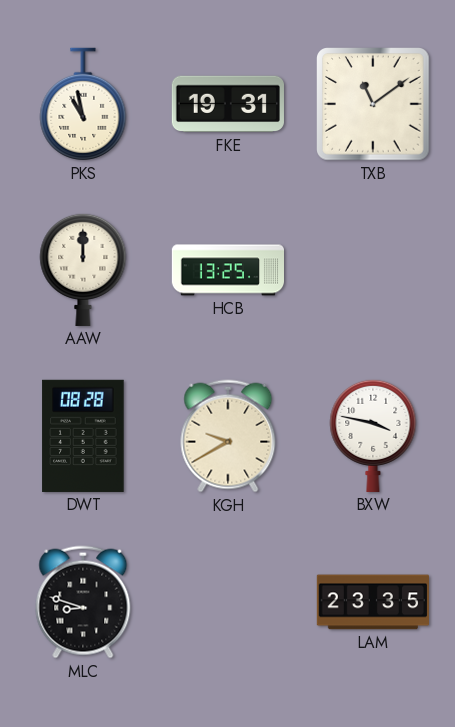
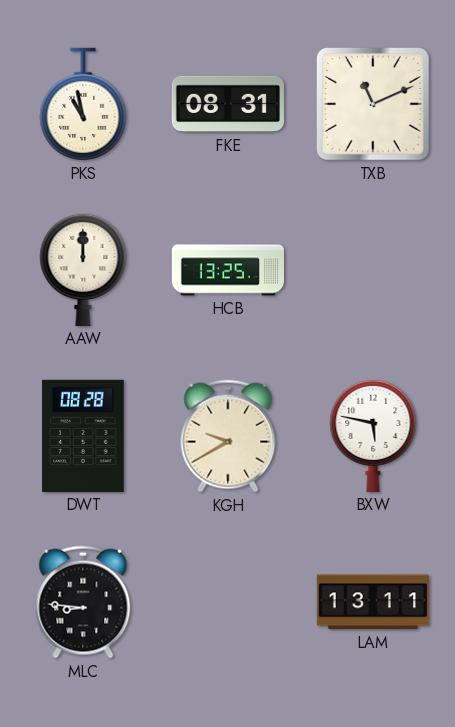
FKE: 19:31 -> 08:31 (228, 104)
TXB: 11:09 -> 11:11 (373, 104)
BXW: 3:47 -> 5:47 (373, 435)
MLC: 8:48 -> 8:46 (83, 602)
LAM: 23:35 -> 13:11 (373, 602)
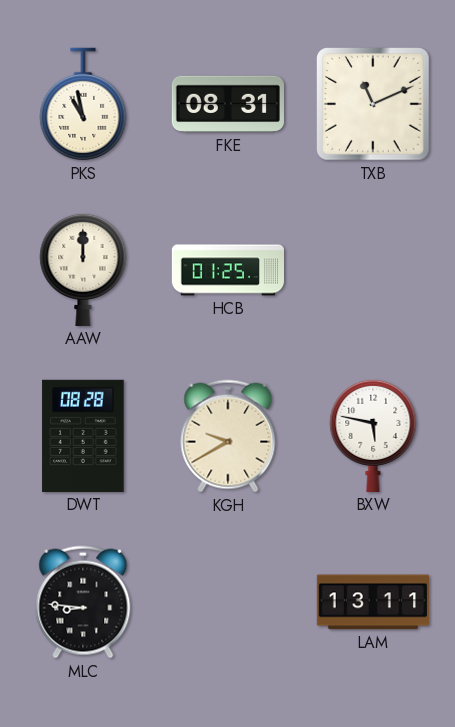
HCB: 13:25 -> 01:25 (227, 270)
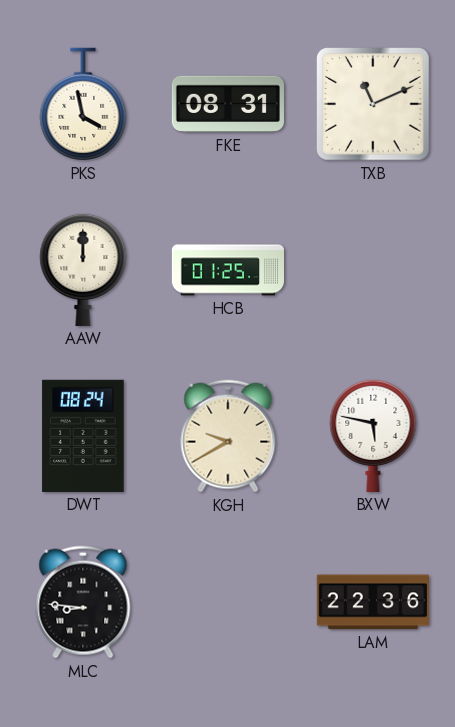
PKS: 10:58 -> 3:58 (83, 104)
DWT: 08:28 -> 08:24 (83, 436)
LAM: 13:11 -> 22:36 (373, 602)
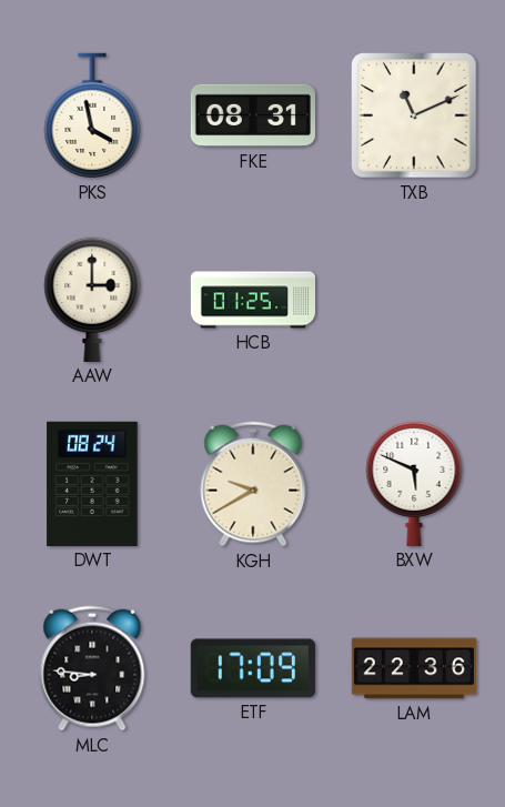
AAW: 12:00 -> 3:00 (92, 299)
BXW: 5:47 -> 5:49 (414, 483)
ETF: none -> 17:09 (253, 668)
